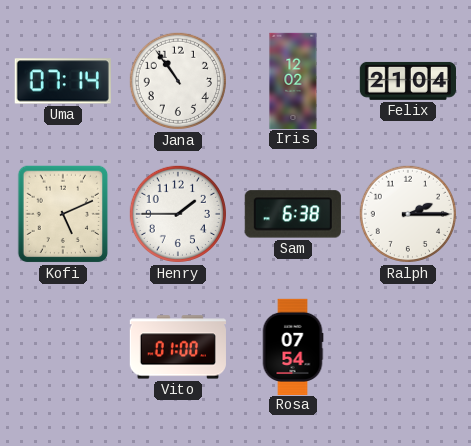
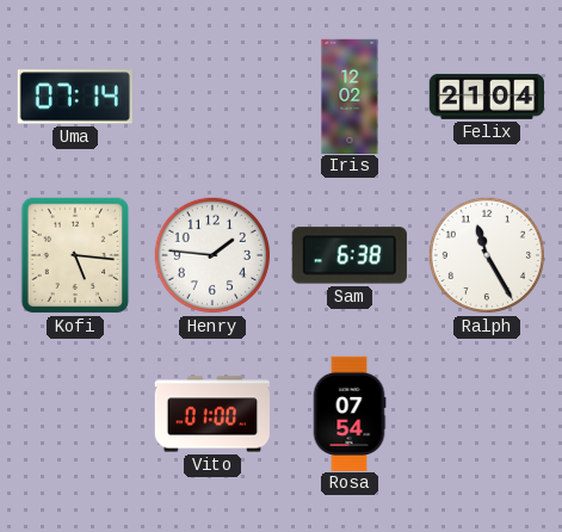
Jana: 10:54 -> none (178, 81)
Kofi: 5:11 -> 5:16 (75, 255)
Henry: 1:45 -> 1:46 (212, 255)
Ralph: 2:15 -> 11:25 (487, 255)
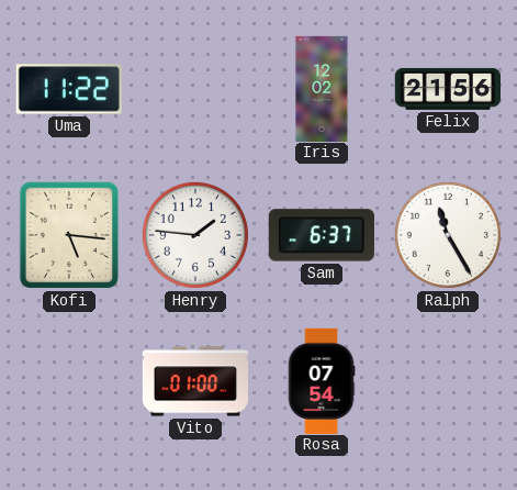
Uma: 07:14 -> 11:22 (69, 89)
Felix: 21:04 -> 21:56 (447, 89)
Sam: 6:38 -> 6:37 (322, 235)
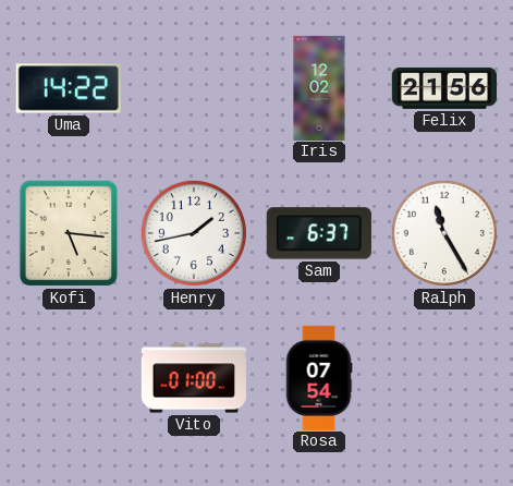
Uma: 11:22 -> 14:22 (69, 88)
Henry: 1:46 -> 1:43 (194, 233)
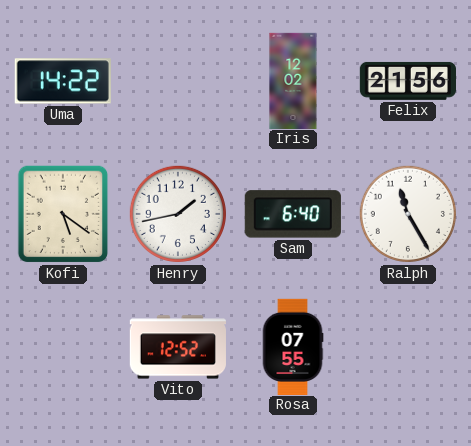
Kofi: 5:16 -> 5:21 (63, 214)
Sam: 6:37 -> 6:40 (293, 214)
Vito: 01:00 -> 12:52 (178, 347)
Rosa: 07:54 -> 07:55 (293, 346)
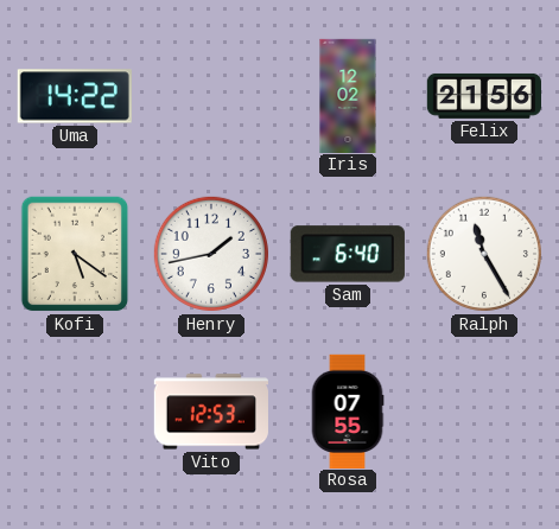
Vito: 12:52 -> 12:53 (211, 412)
